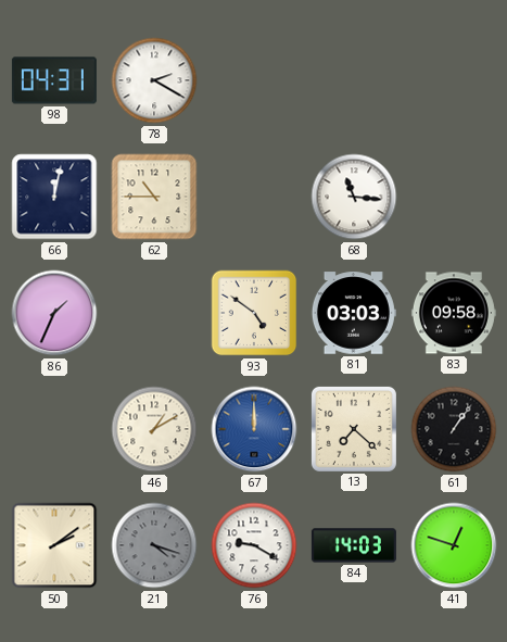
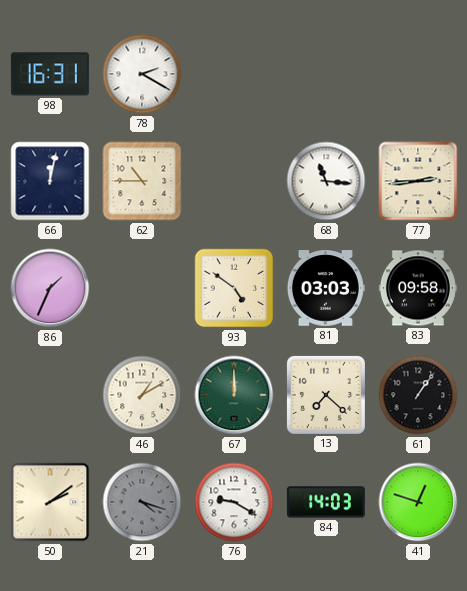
98: 04:31 -> 16:31 (50, 74)
77: none -> 2:44 (418, 181)
67 dial: blue -> green (234, 395)
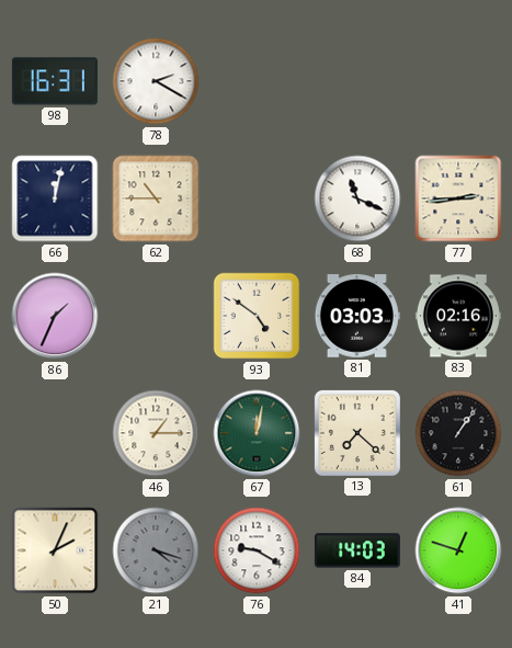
68: 11:16 -> 11:19 (357, 198)
83: 09:58 -> 02:16 (458, 316)
46: 1:10 -> 1:15 (156, 433)
67: 12:00 -> 12:02 (257, 433)
50: 2:09 -> 2:04 (55, 550)
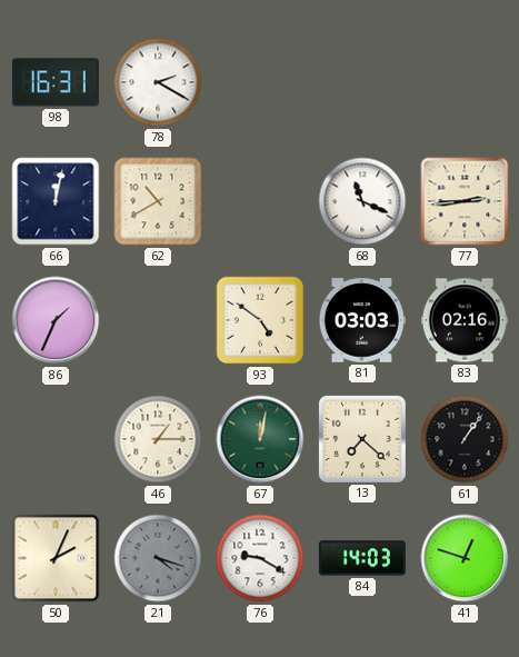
62: 10:45 -> 10:40 (158, 201)
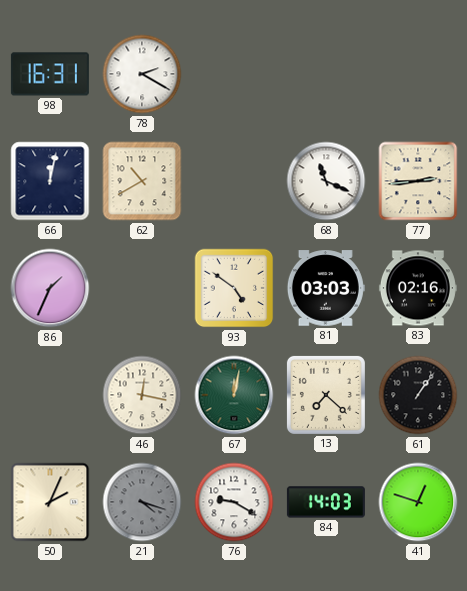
46: 1:15 -> 12:17 (142, 395)
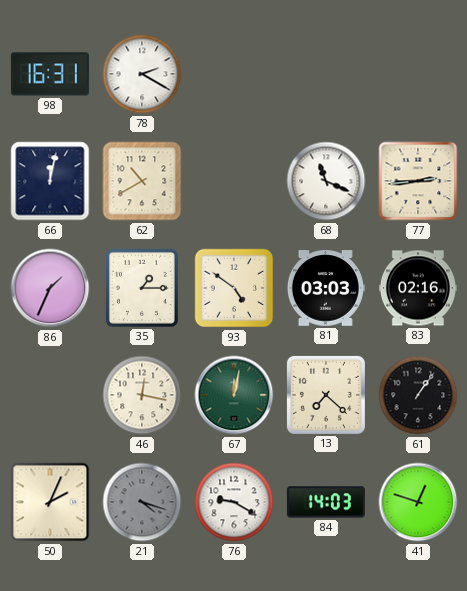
35: none -> 1:15 (142, 288)
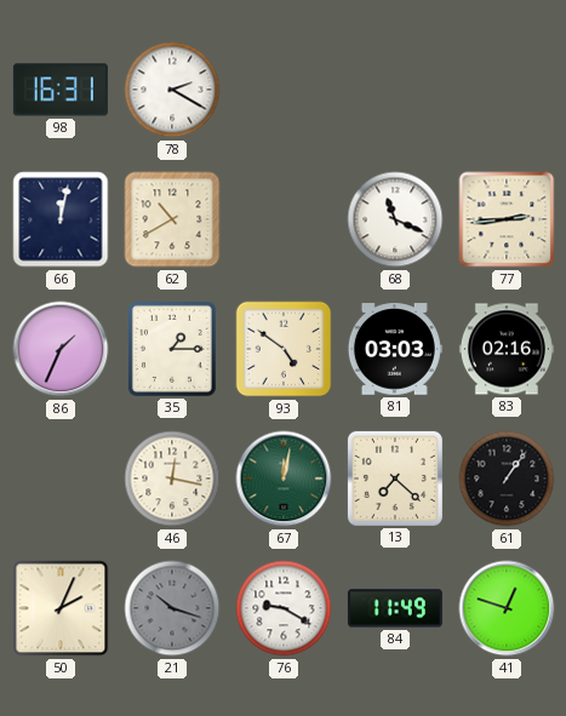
21: 4:18 -> 10:18 (172, 608)
84: 14:03 -> 11:49 (395, 608)
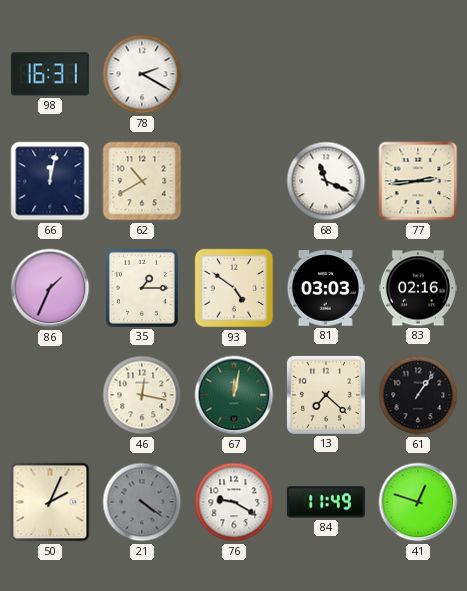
21: 10:18 -> 4:21 (142, 502)
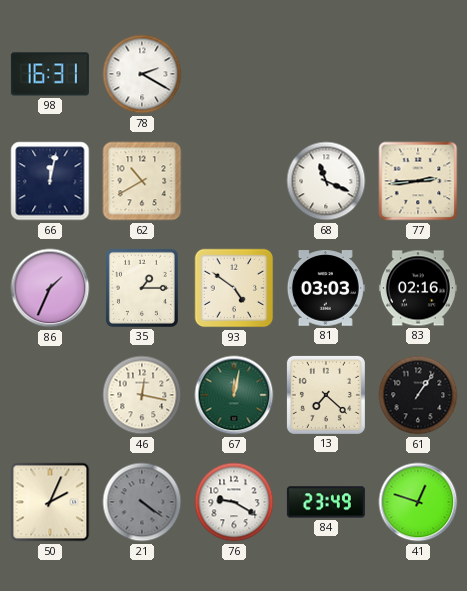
84: 11:49 -> 23:49 (326, 502)
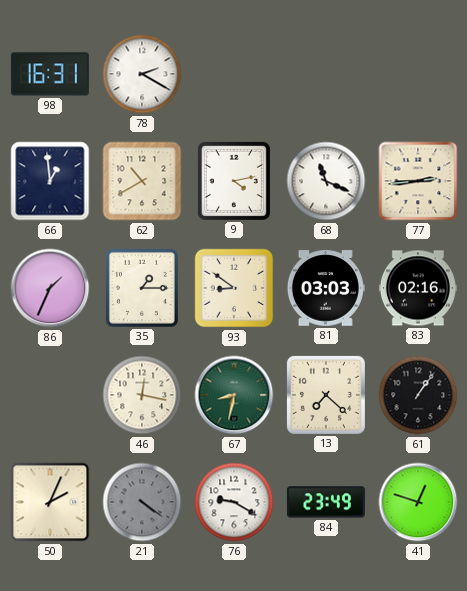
66: 12:02 -> 12:59 (50, 181)
9: none -> 4:13 (234, 181)
93: 4:51 -> 8:51 (234, 288)
67: 12:02 -> 8:32 (234, 395)
